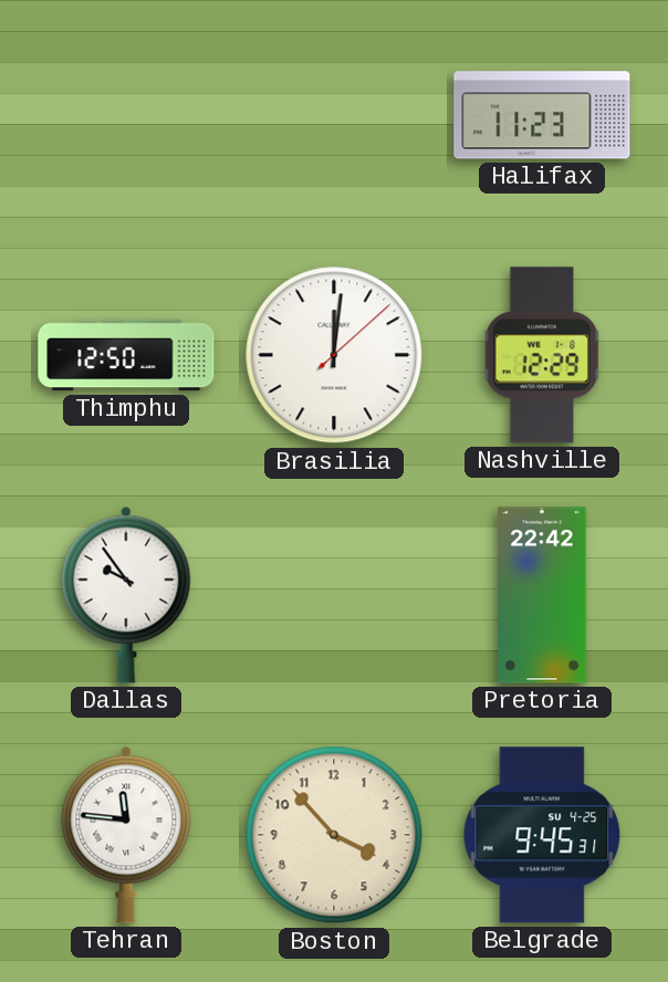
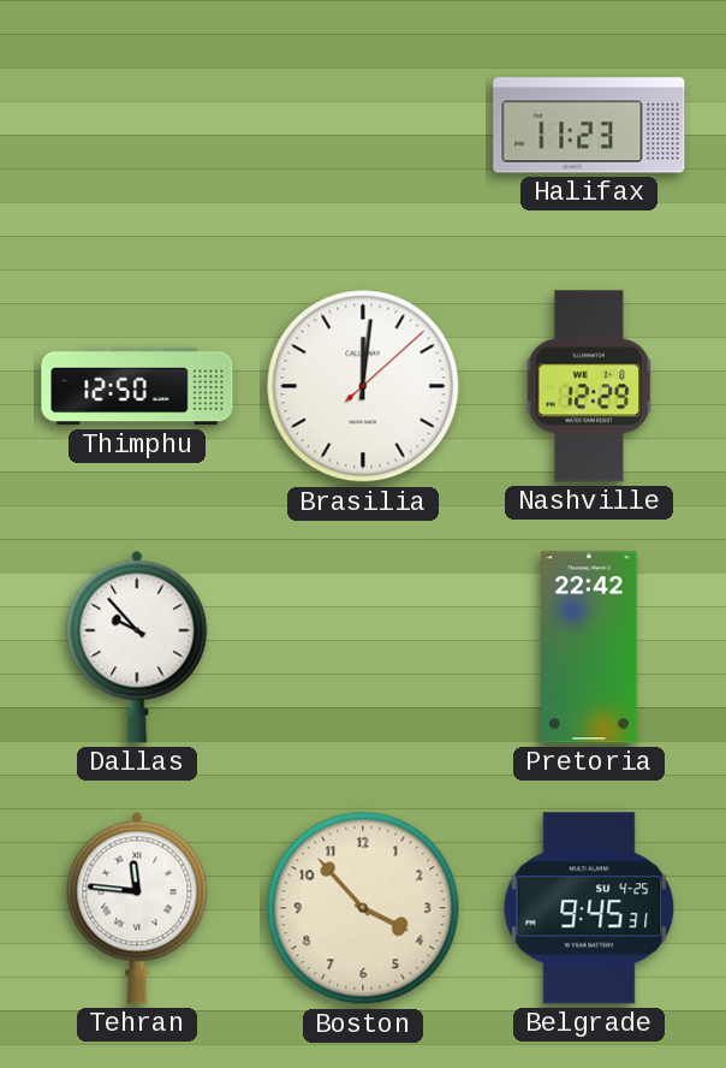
Dallas: 9:54 -> 9:53 (137, 647)
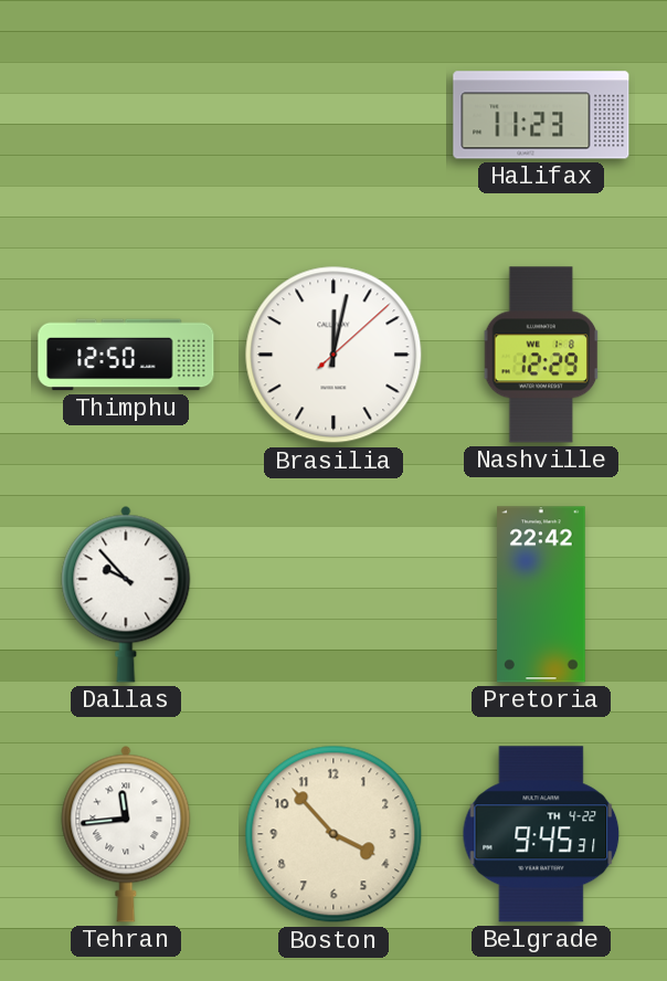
Brasilia: 12:01 -> 12:02 (333, 355)
Tehran: 11:46 -> 11:44 (126, 834)
Belgrade date: SU 4-25 -> TH 4-22 (541, 834)
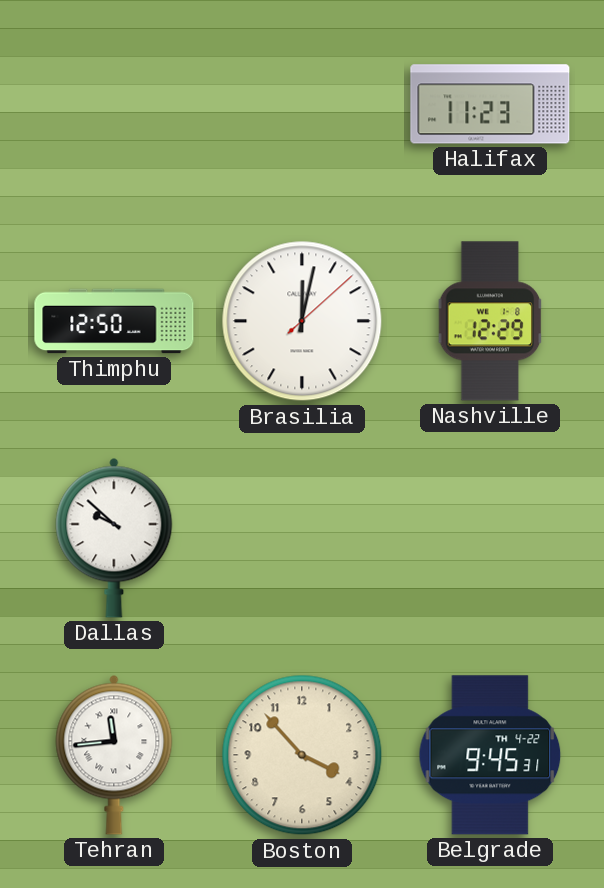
Dallas: 9:53 -> 9:52 (114, 538)
Pretoria: 22:42 -> none (541, 594)
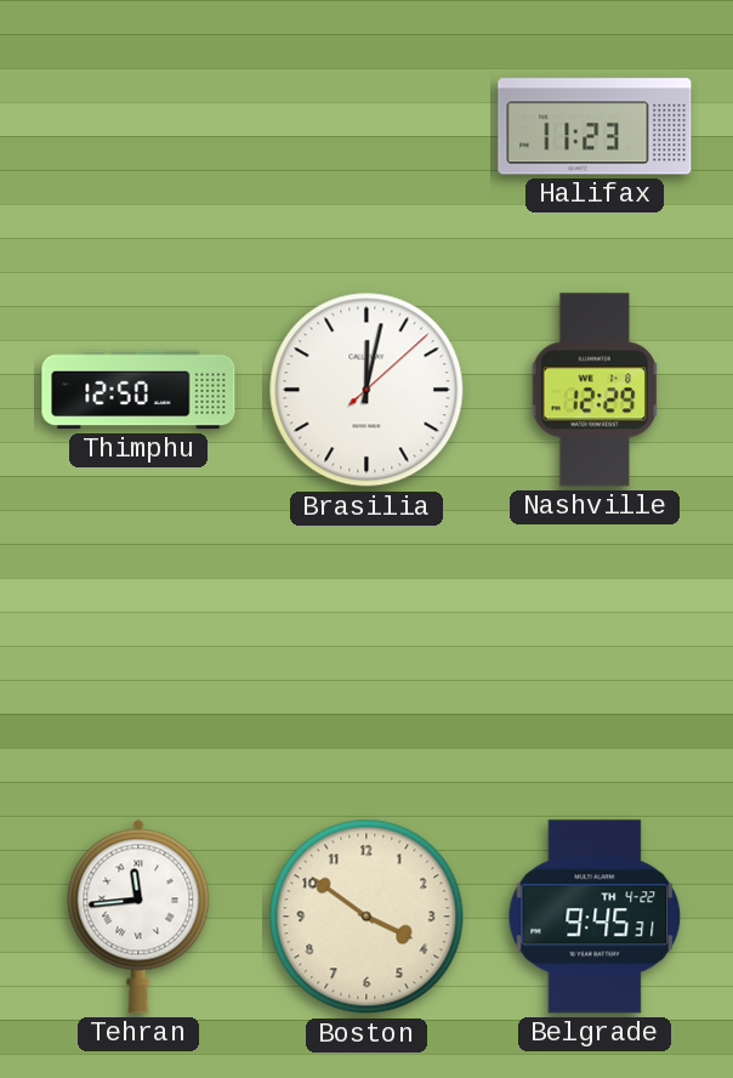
Dallas: 9:52 -> none (114, 538)
Boston: 3:53 -> 3:51 (366, 917)
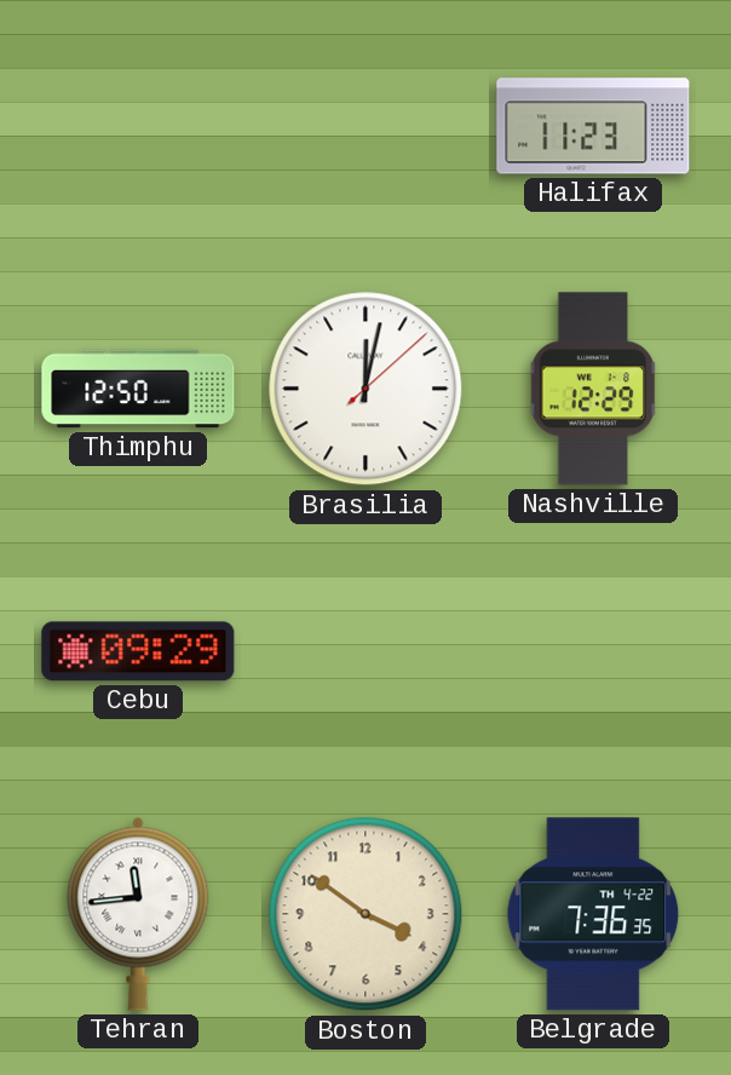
Cebu: none -> 09:29 (138, 651)
Belgrade: 9:45 -> 7:36 (593, 914)
